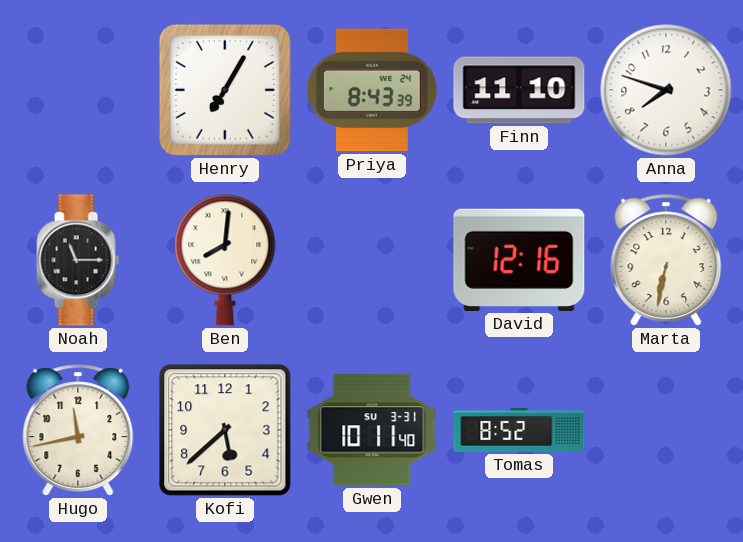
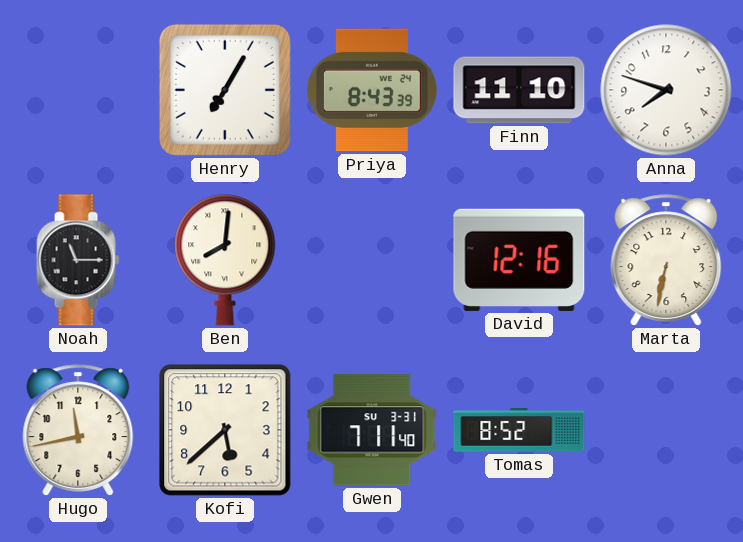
Gwen: 10:11 -> 7:11 (372, 430)
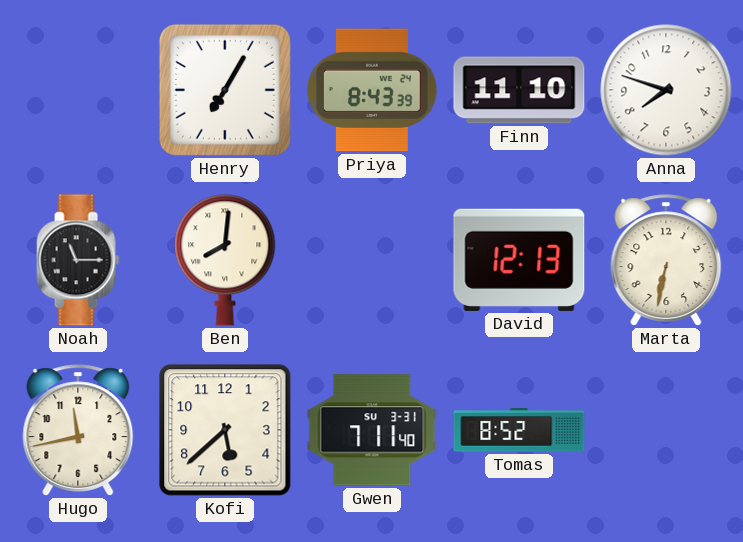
David: 12:16 -> 12:13 (519, 260)
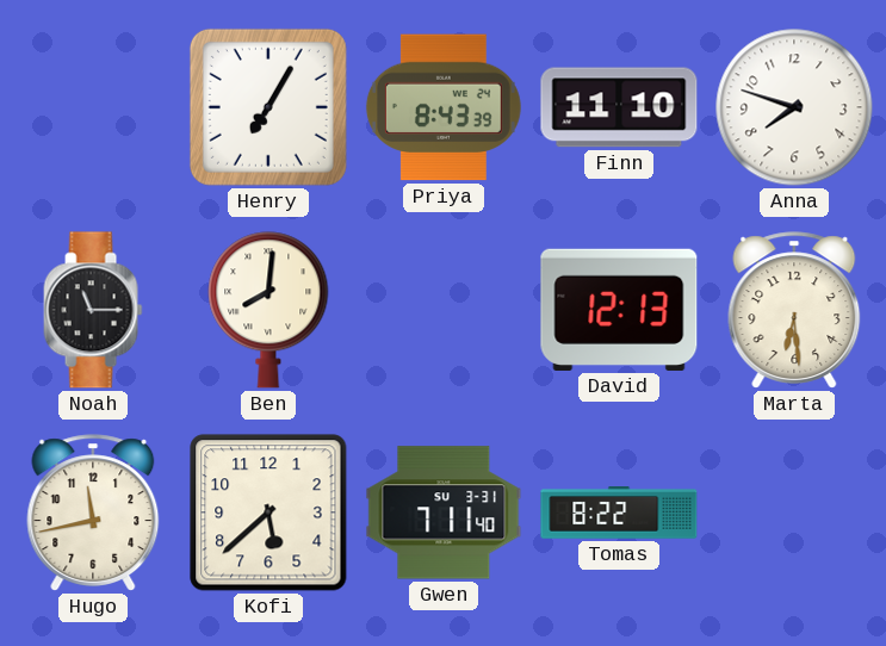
Marta: 6:32 -> 6:29 (794, 310)
Tomas: 8:52 -> 8:22 (619, 514)
